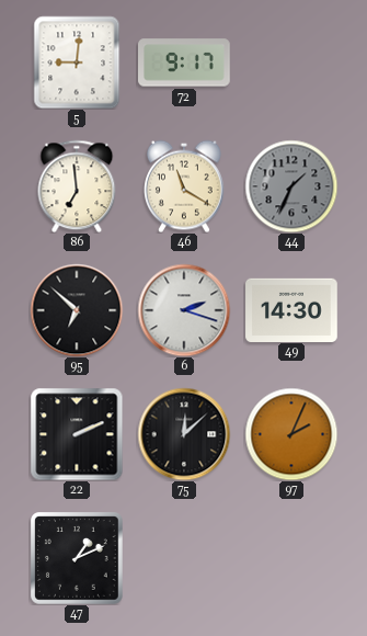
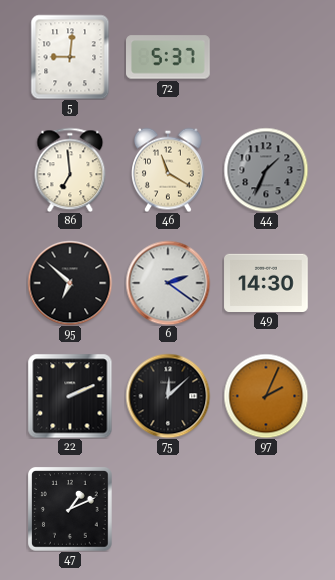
72: 9:17 -> 5:37 (169, 57)
6: 2:18 -> 2:21 (168, 283)
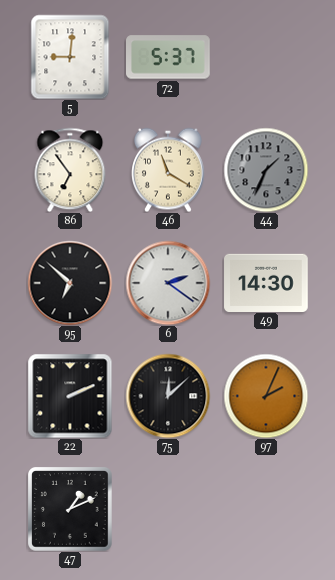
86: 6:59 -> 6:54 (70, 170)
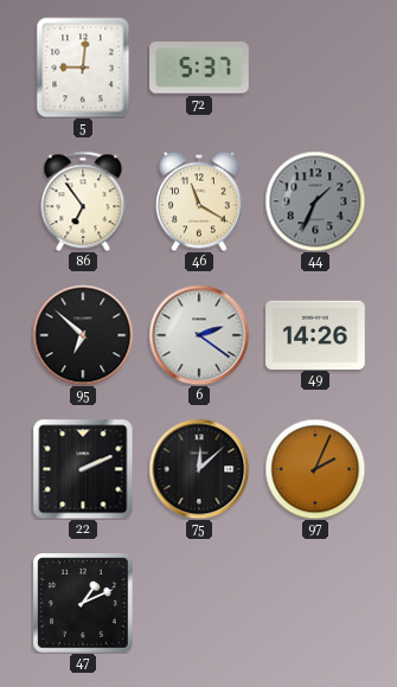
49: 14:30 -> 14:26 (315, 334)
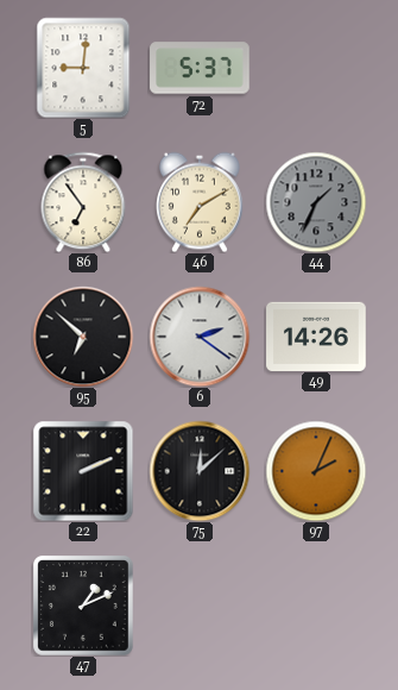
46: 11:20 -> 7:10 (201, 202)
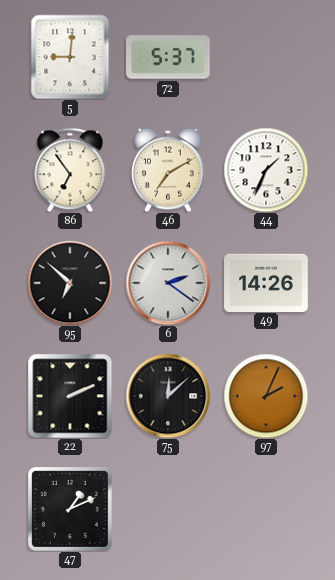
44 dial: grey -> white (266, 170)
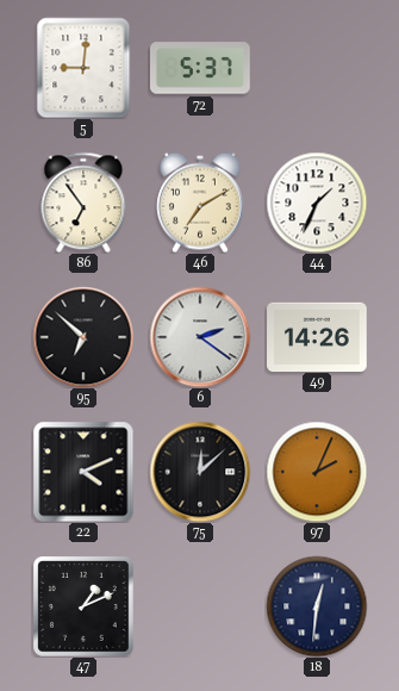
22: 2:11 -> 4:11 (83, 472)
18: none -> 12:31 (317, 606)
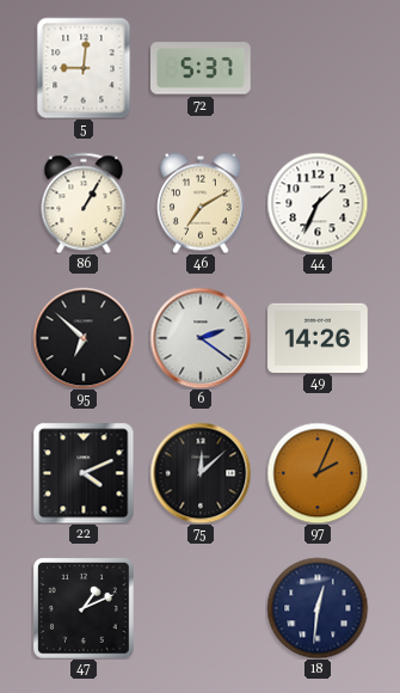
86: 6:54 -> 1:05 (84, 203)
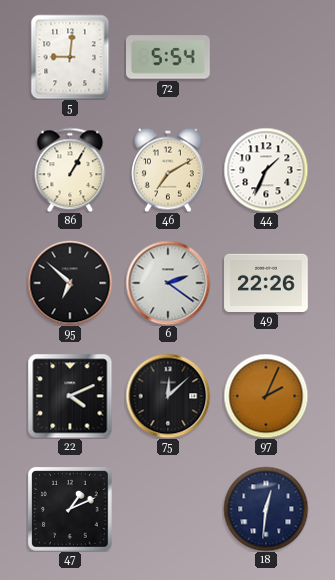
72: 5:37 -> 5:54 (169, 57)
49: 14:26 -> 22:26 (266, 282)
